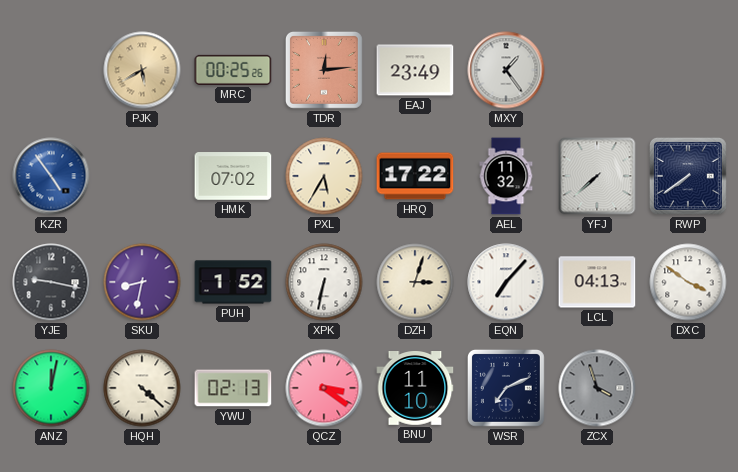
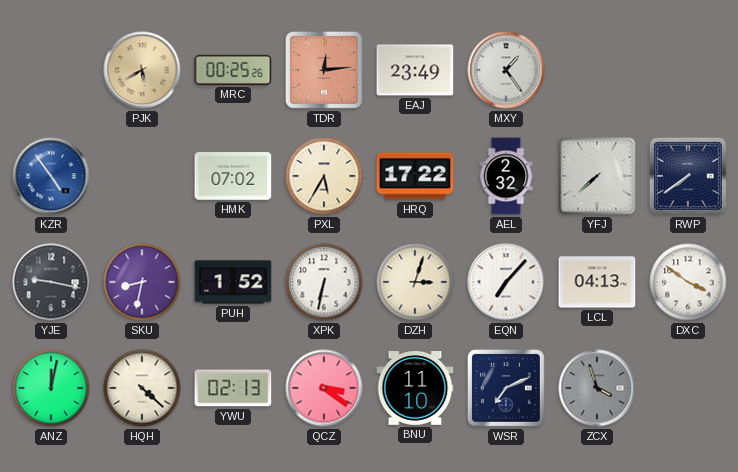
AEL: 11:32 -> 2:32 (506, 176)
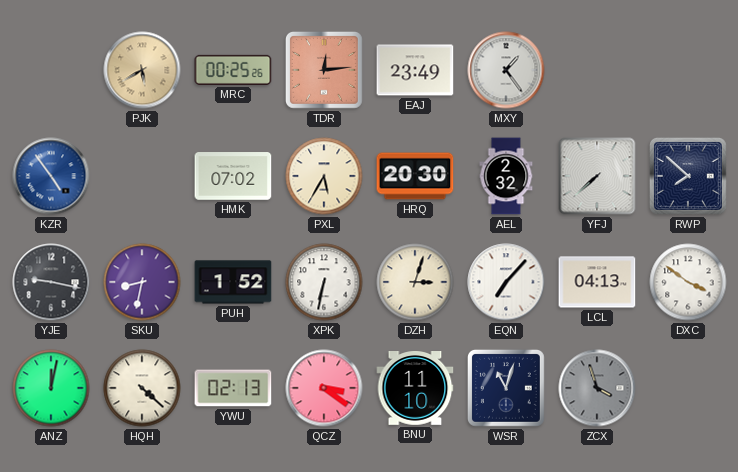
HRQ: 17:22 -> 20:30 (415, 176)
RWP: 7:39 -> 7:52 (688, 176)
WSR: 7:11 -> 11:03 (506, 388)
